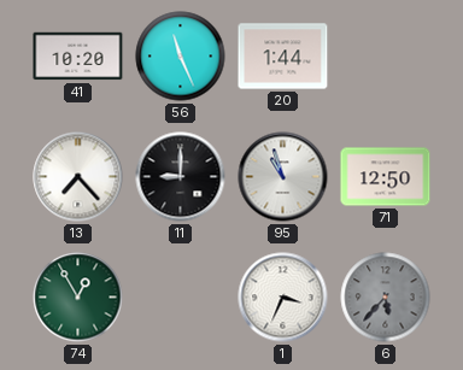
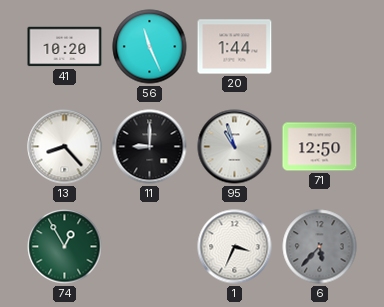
13: 7:23 -> 8:23 (65, 147)
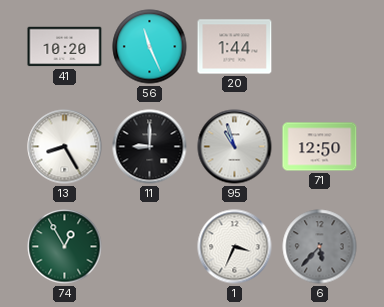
13: 8:23 -> 8:25 (65, 147)
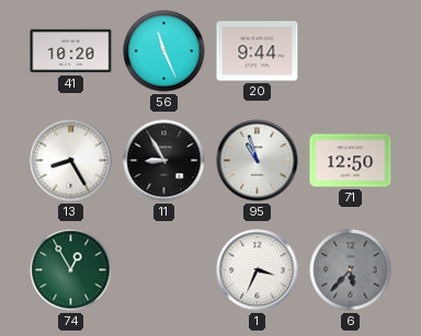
20: 1:44 -> 9:44 (258, 51)
11: 9:00 -> 8:55 (164, 161)
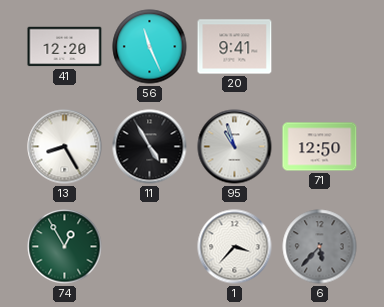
41: 10:20 -> 12:20 (65, 47)
20: 9:44 -> 9:41 (235, 47)
11: 8:55 -> 4:55 (150, 147)
1: 3:34 -> 3:37 (235, 247)
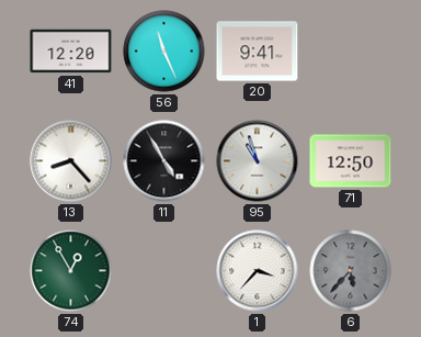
13: 8:25 -> 8:23 (71, 161)
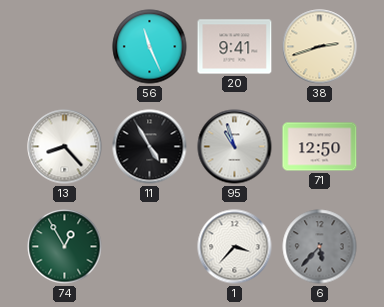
41: 12:20 -> none (71, 52)
38: none -> 2:42 (320, 47)
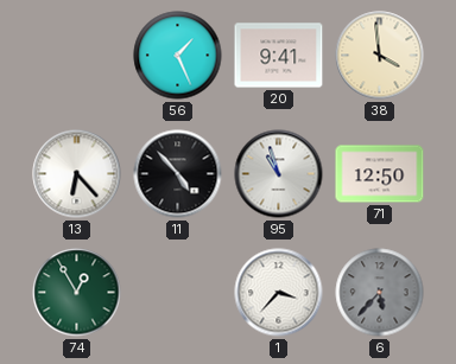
56: 11:26 -> 1:26 (178, 56)
38: 2:42 -> 3:59 (380, 56)
13: 8:23 -> 6:23 (77, 174)
11: 4:55 -> 4:53 (178, 174)
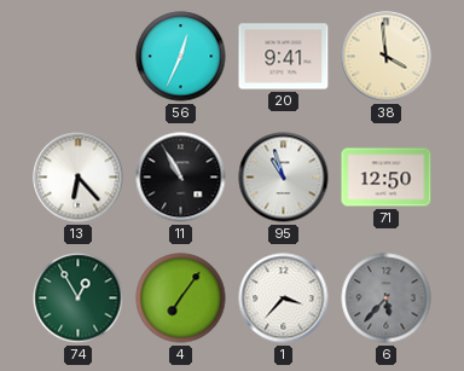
56: 1:26 -> 12:34 (181, 57)
11: 4:53 -> 10:55 (181, 178)
4: none -> 7:06 (181, 298)
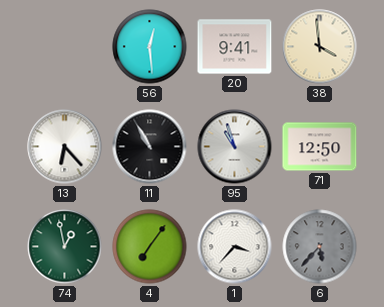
56: 12:34 -> 12:29 (150, 47)
74: 12:55 -> 12:58 (65, 247)
